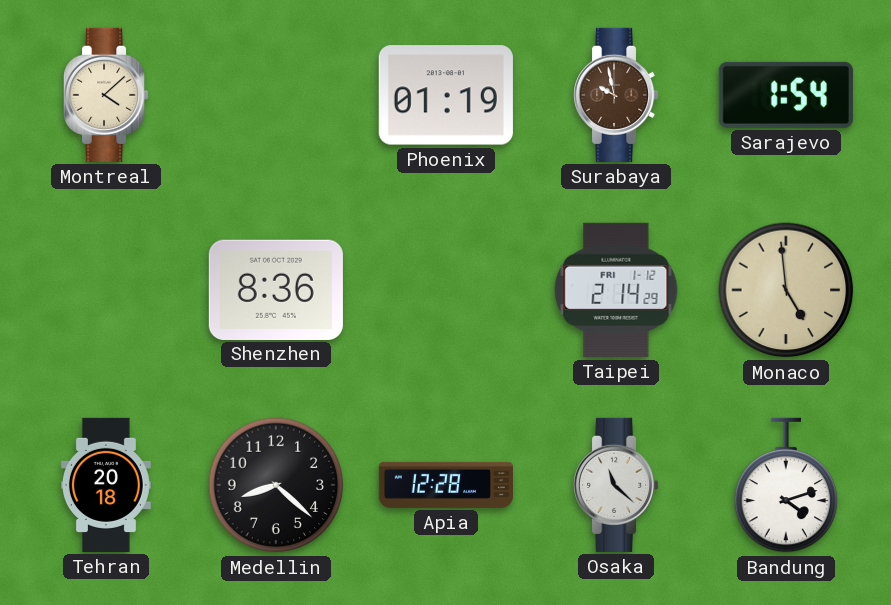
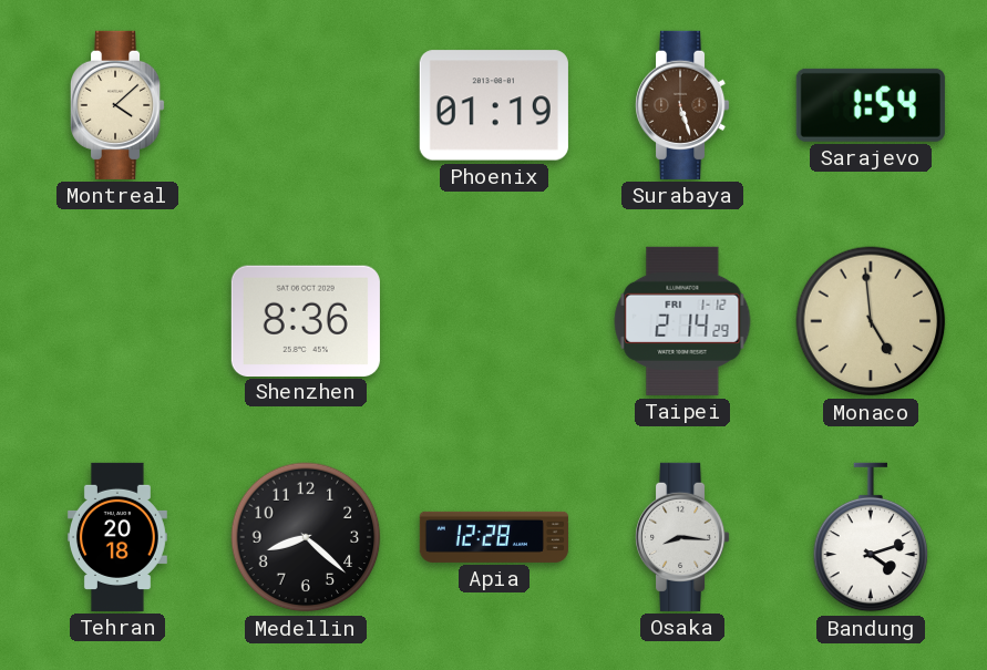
Surabaya: 9:58 -> 5:27 (683, 105)
Osaka: 11:22 -> 8:16 (683, 537)
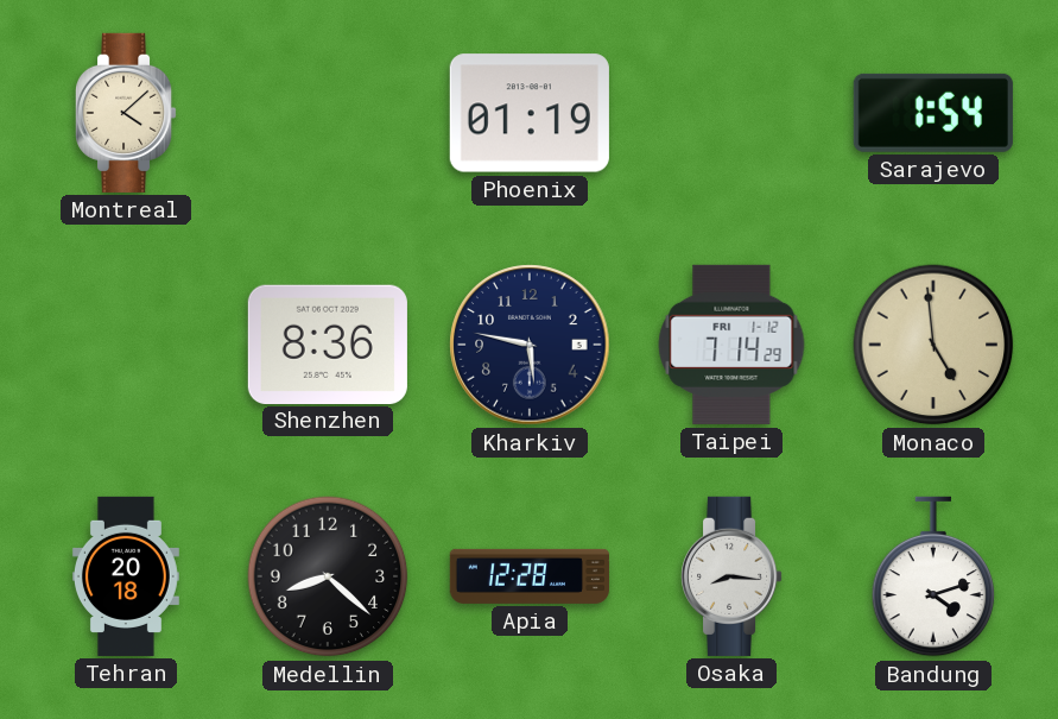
Surabaya: 5:27 -> none (683, 105)
Kharkiv: none -> 5:47 (530, 345)
Taipei: 2:14 -> 7:14 (731, 345)
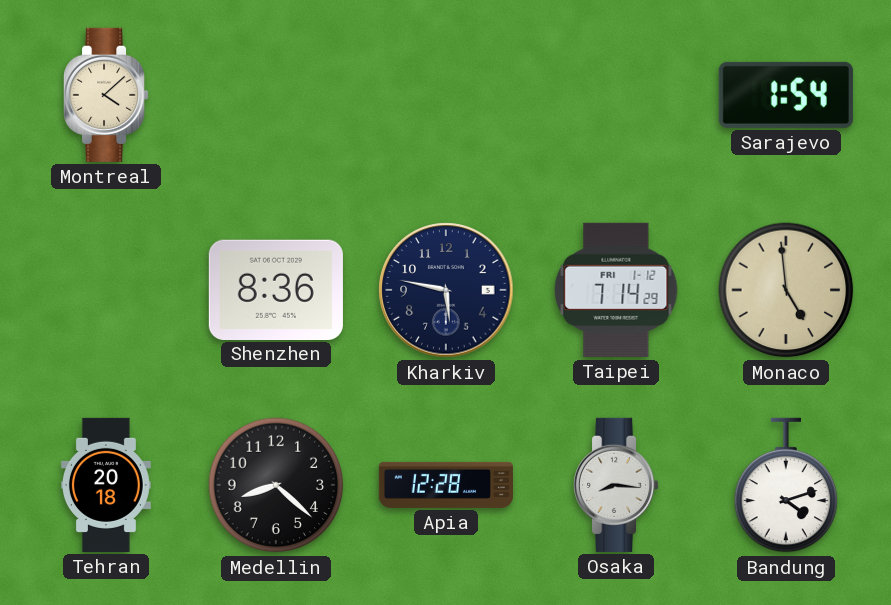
Phoenix: 01:19 -> none (530, 113)
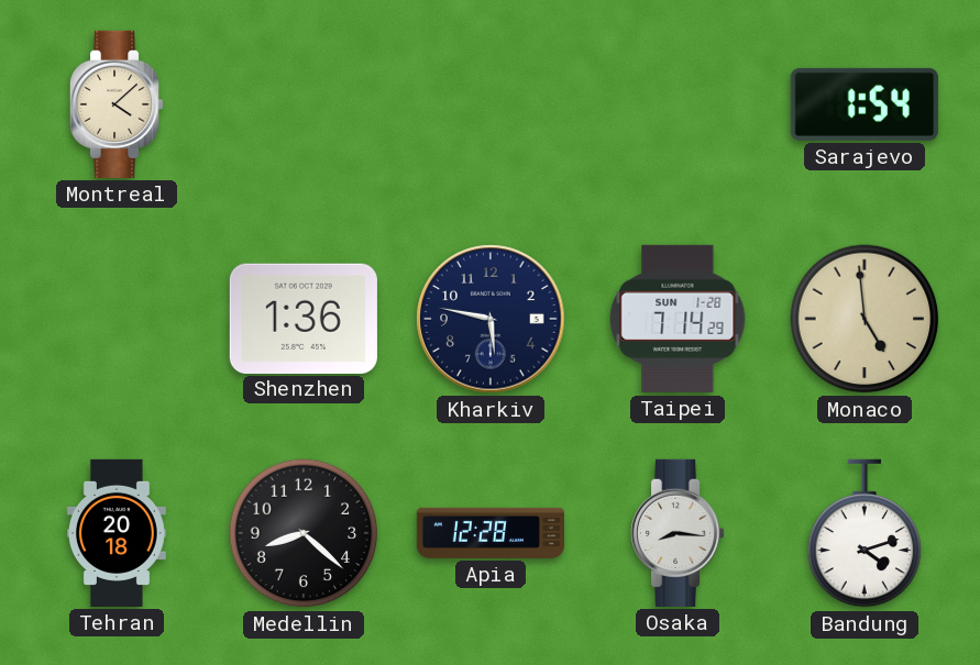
Shenzhen: 8:36 -> 1:36 (304, 318)
Taipei date: FRI 1-12 -> SUN 1-28 (678, 319)
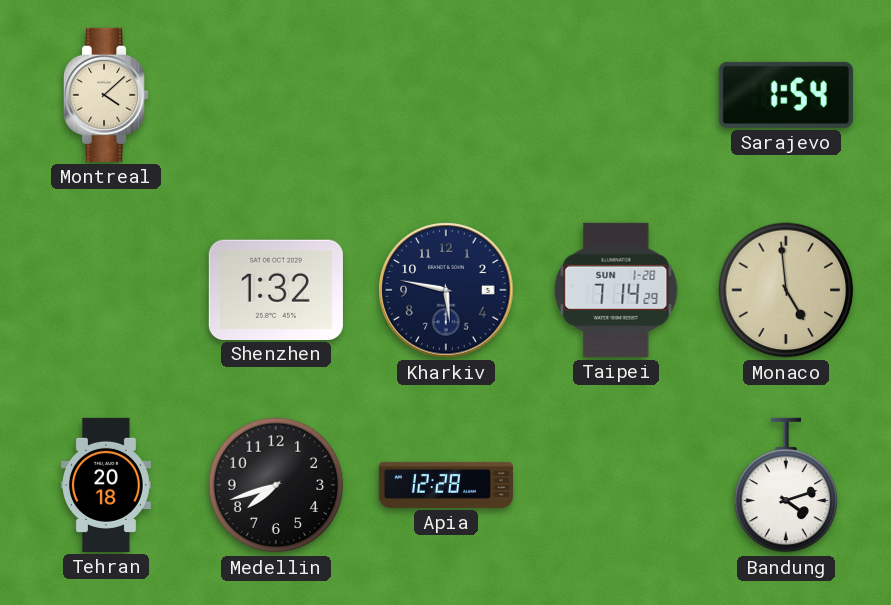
Shenzhen: 1:36 -> 1:32 (276, 289)
Medellin: 8:22 -> 7:42 (276, 485)
Osaka: 8:16 -> none (679, 533)
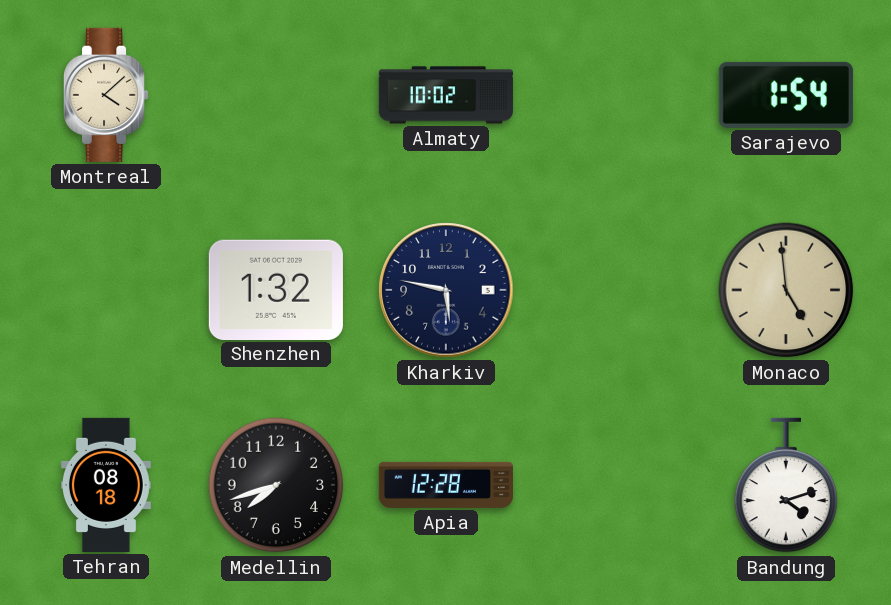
Almaty: none -> 10:02 (446, 95)
Taipei: 7:14 -> none (616, 290)
Tehran: 20:18 -> 08:18 (106, 485)
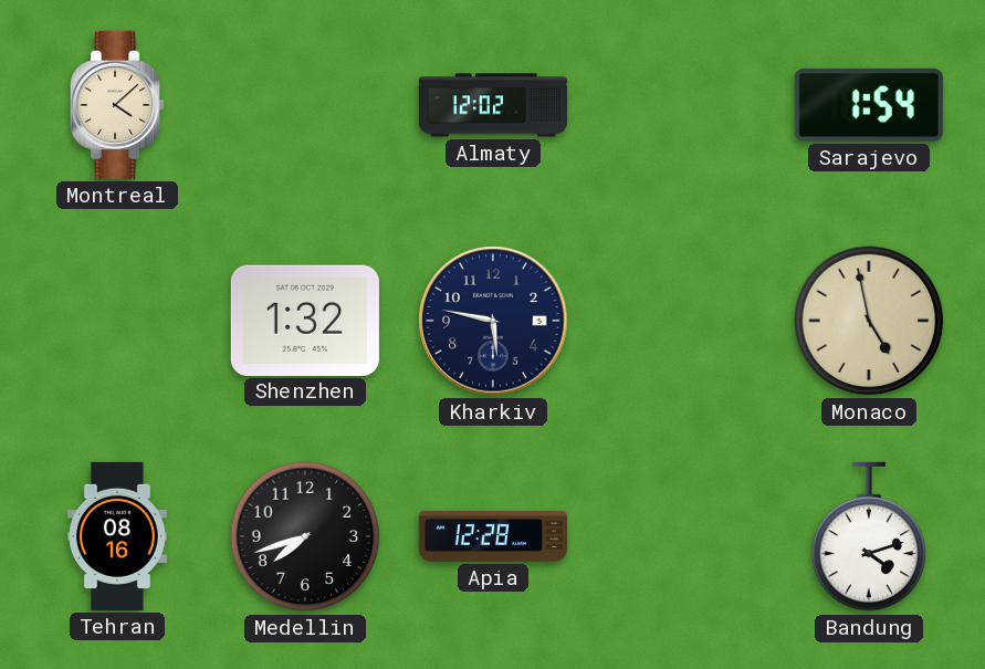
Almaty: 10:02 -> 12:02 (493, 105)
Monaco: 4:59 -> 4:58 (869, 321)
Tehran: 08:18 -> 08:16 (117, 536)
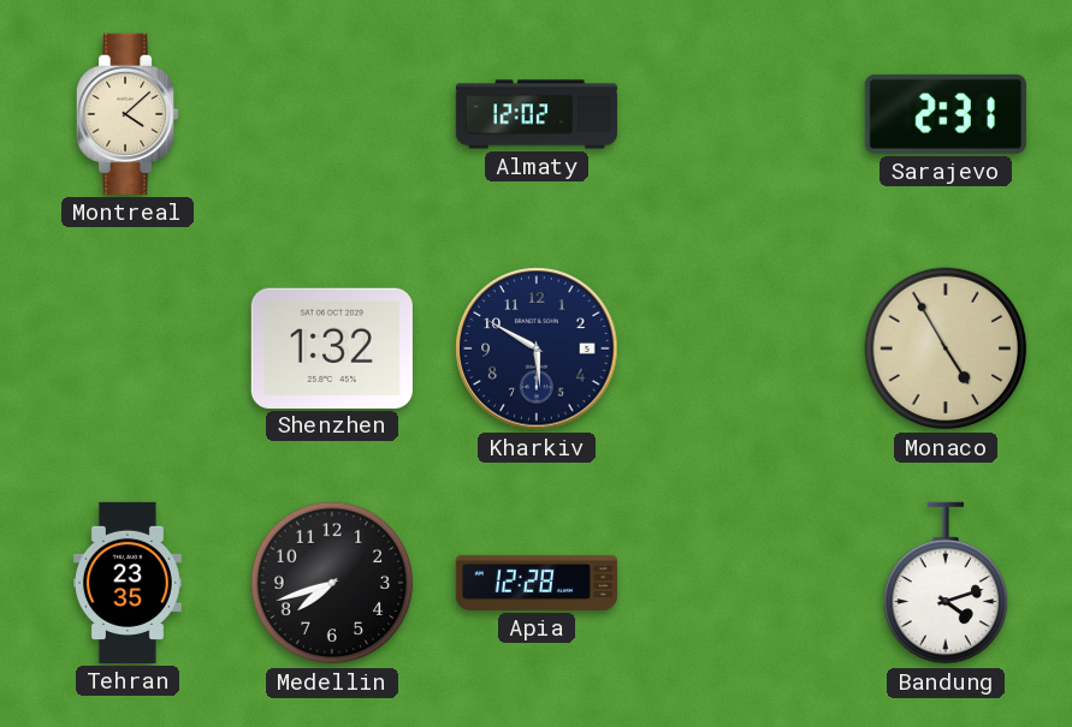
Sarajevo: 1:54 -> 2:31 (946, 114)
Kharkiv: 5:47 -> 5:50 (537, 348)
Monaco: 4:58 -> 4:55 (946, 348)
Tehran: 08:16 -> 23:35 (128, 583)
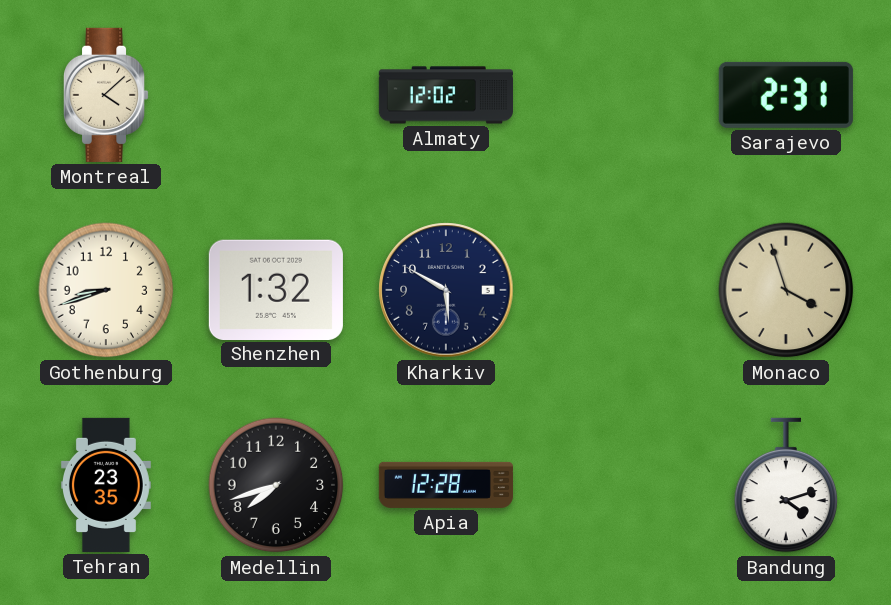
Gothenburg: none -> 8:42 (106, 290)
Monaco: 4:55 -> 3:57 (786, 290)
